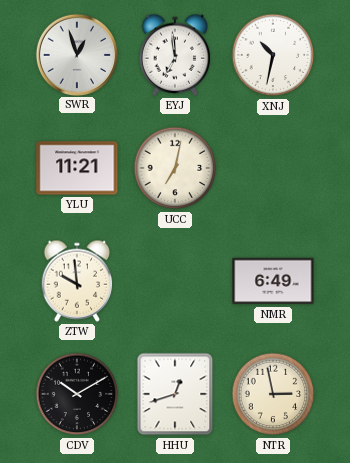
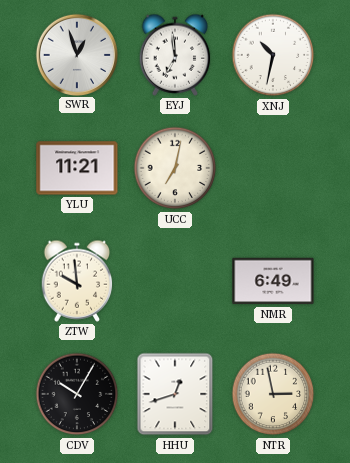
CDV: 10:10 -> 10:05 (77, 394)
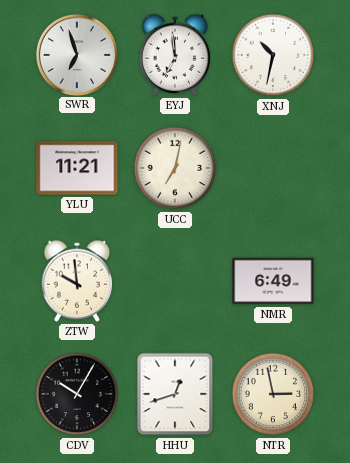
SWR: 12:57 -> 6:57 (76, 54)
